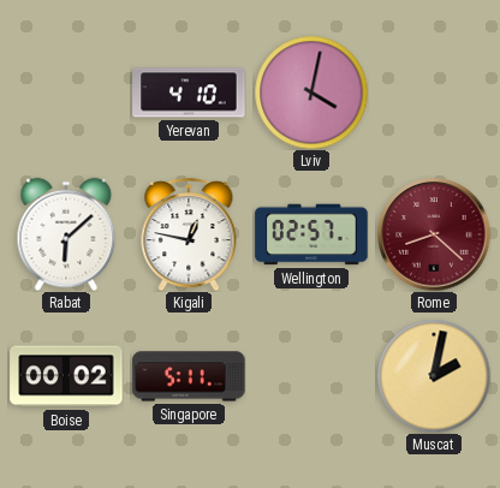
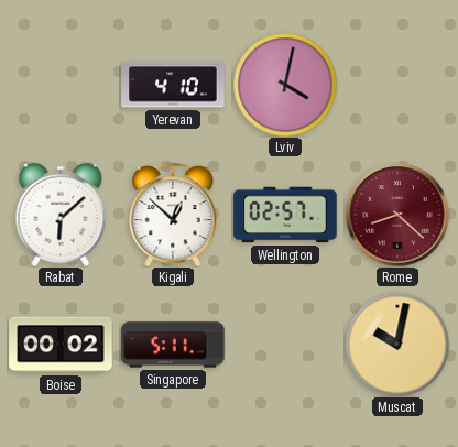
Kigali: 12:47 -> 12:52 (173, 215)
Muscat: 2:02 -> 10:02 (397, 345)
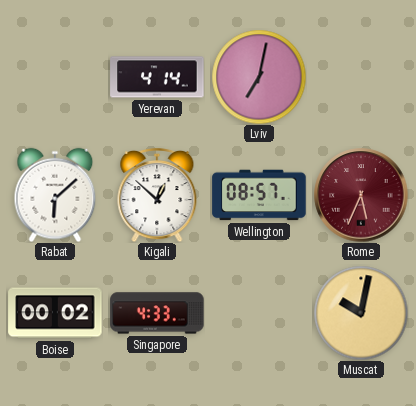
Yerevan: 4:10 -> 4:14 (157, 77)
Lviv: 4:02 -> 7:02 (259, 77)
Wellington: 02:57 -> 08:57 (259, 195)
Rome: 8:22 -> 5:34 (361, 195)
Singapore: 5:11 -> 4:33 (157, 313)
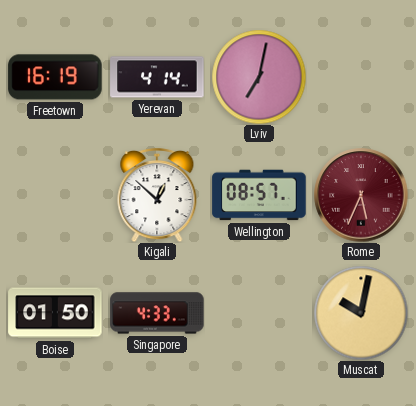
Freetown: none -> 16:19 (55, 77)
Rabat: 6:08 -> none (55, 195)
Boise: 00:02 -> 01:50 (55, 313)
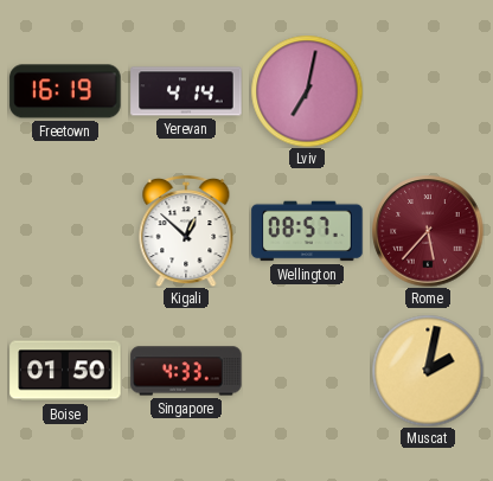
Rome: 5:34 -> 5:37 (428, 231)
Muscat: 10:02 -> 2:02 (428, 371)
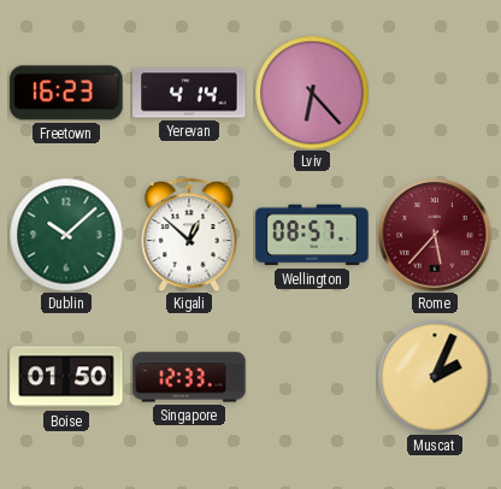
Freetown: 16:19 -> 16:23 (66, 93)
Lviv: 7:02 -> 6:23 (312, 93)
Dublin: none -> 10:08 (66, 235)
Singapore: 4:33 -> 12:33 (189, 377)
Muscat: 2:02 -> 2:04 (435, 377)
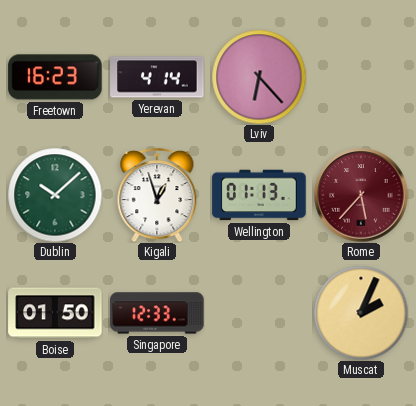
Kigali: 12:52 -> 12:57 (157, 195)
Wellington: 08:57 -> 01:13 (259, 195)
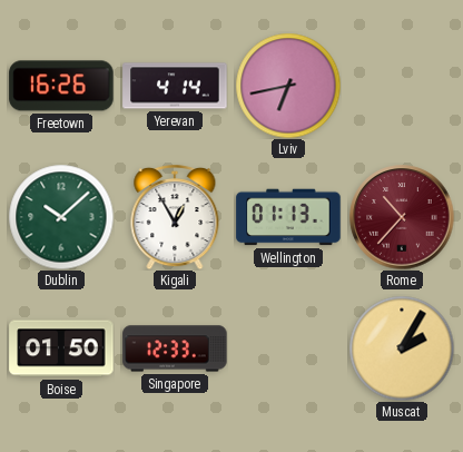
Freetown: 16:23 -> 16:26 (61, 86)
Lviv: 6:23 -> 6:43 (288, 86)
Kigali: 12:57 -> 12:55 (175, 217)
Rome: 5:37 -> 10:37 (402, 217)
Muscat: 2:04 -> 2:05 (402, 348)
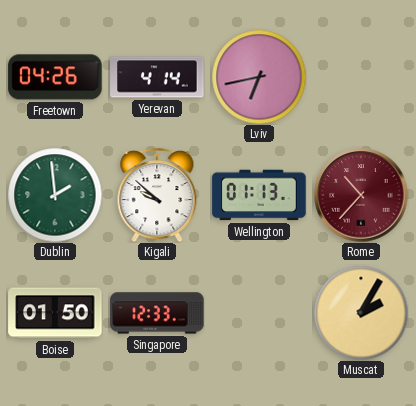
Freetown: 16:26 -> 04:26 (55, 77)
Dublin: 10:08 -> 1:59 (55, 195)
Kigali: 12:55 -> 9:52 (157, 195)
